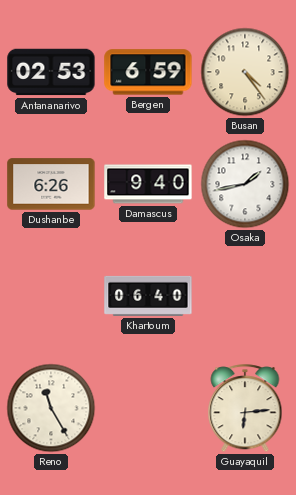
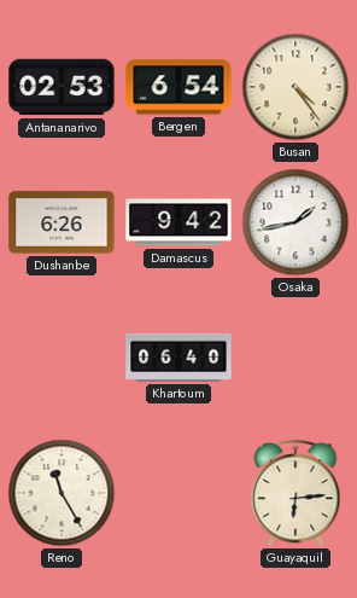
Bergen: 6:59 -> 6:54 (178, 87)
Damascus: 9:40 -> 9:42 (178, 222)
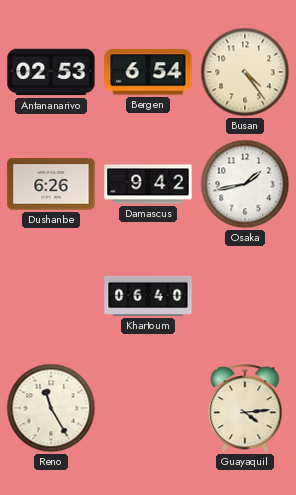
Guayaquil: 6:14 -> 4:14 (245, 409)
